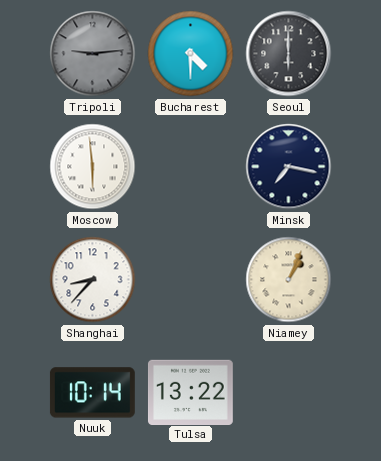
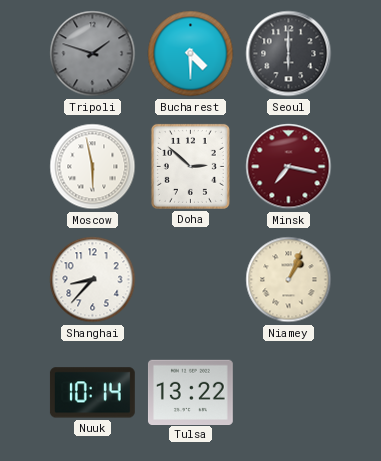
Tripoli: 9:14 -> 1:48 (93, 54)
Moscow: 5:59 -> 5:58 (93, 167)
Doha: none -> 2:52 (190, 166)
Minsk dial: navy -> burgundy (289, 167)
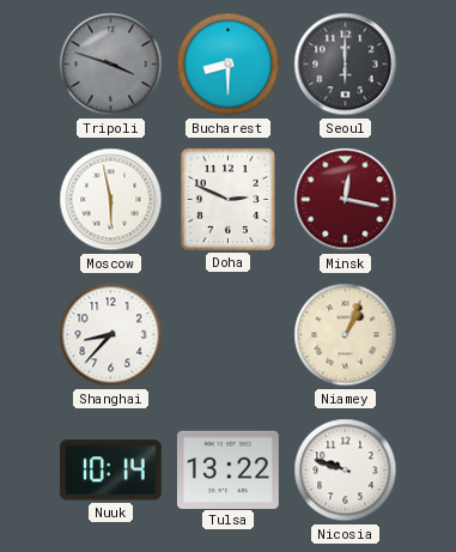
Tripoli: 1:48 -> 3:48 (111, 65)
Bucharest: 4:30 -> 8:30 (229, 65)
Doha: 2:52 -> 2:49 (227, 199)
Minsk: 7:17 -> 12:17 (346, 200)
Nicosia: none -> 9:48 (346, 471)
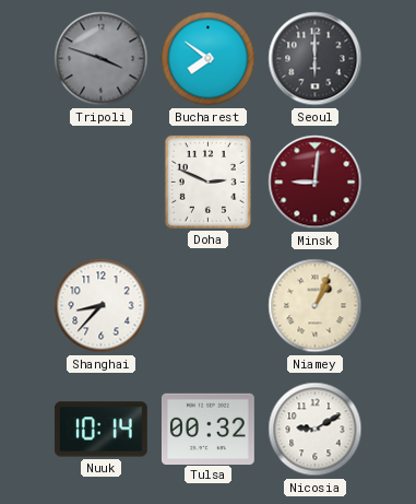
Bucharest: 8:30 -> 7:51 (209, 59)
Moscow: 5:58 -> none (111, 200)
Minsk: 12:17 -> 9:01 (316, 183)
Tulsa: 13:22 -> 00:32 (207, 429)
Nicosia: 9:48 -> 9:10 (316, 430)
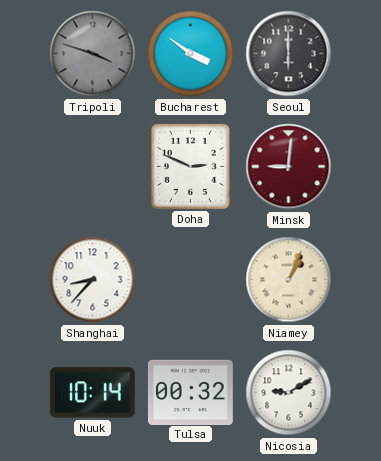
Bucharest: 7:51 -> 3:51 (191, 54)
